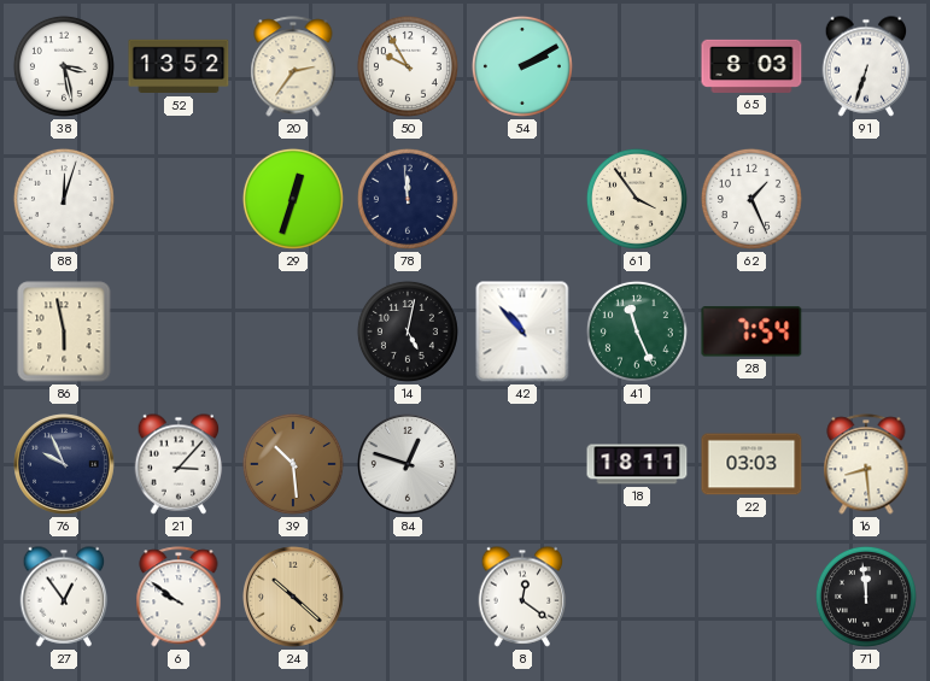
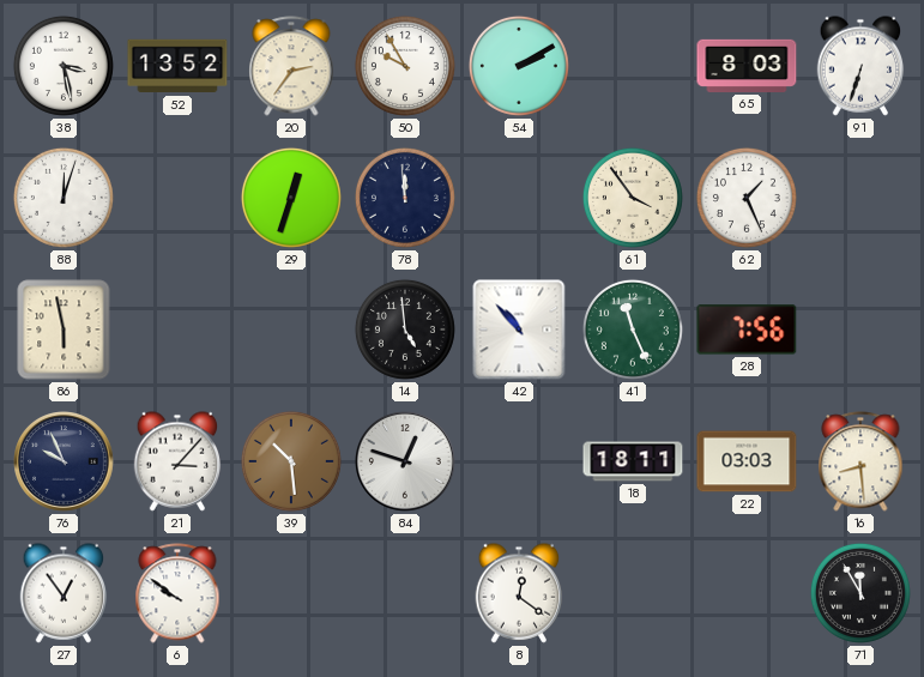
14: 5:02 -> 4:59 (405, 330)
28: 7:54 -> 7:56 (747, 330)
24: 10:22 -> none (294, 598)
71: 11:59 -> 11:55 (860, 593)
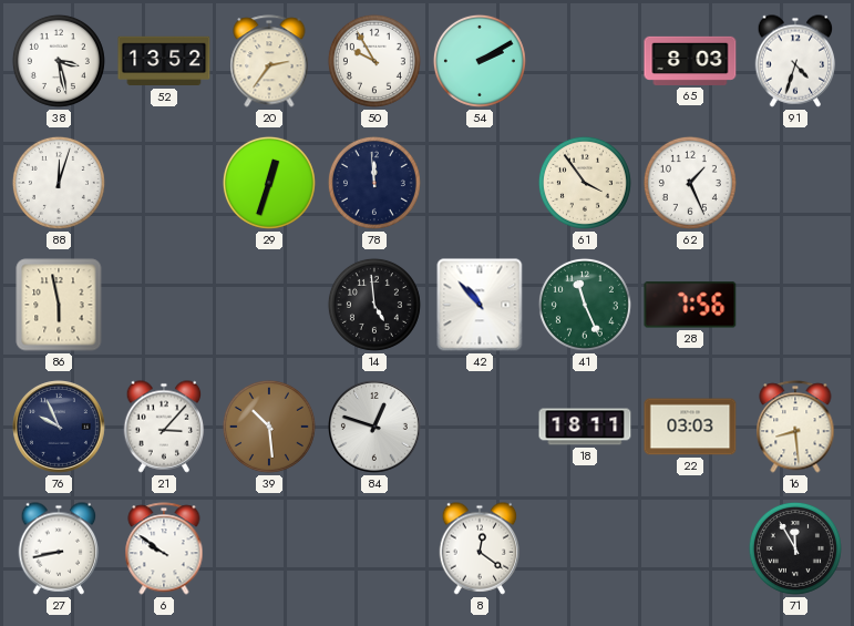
91: 6:33 -> 4:33 (795, 61)
27: 12:54 -> 8:43 (59, 548)
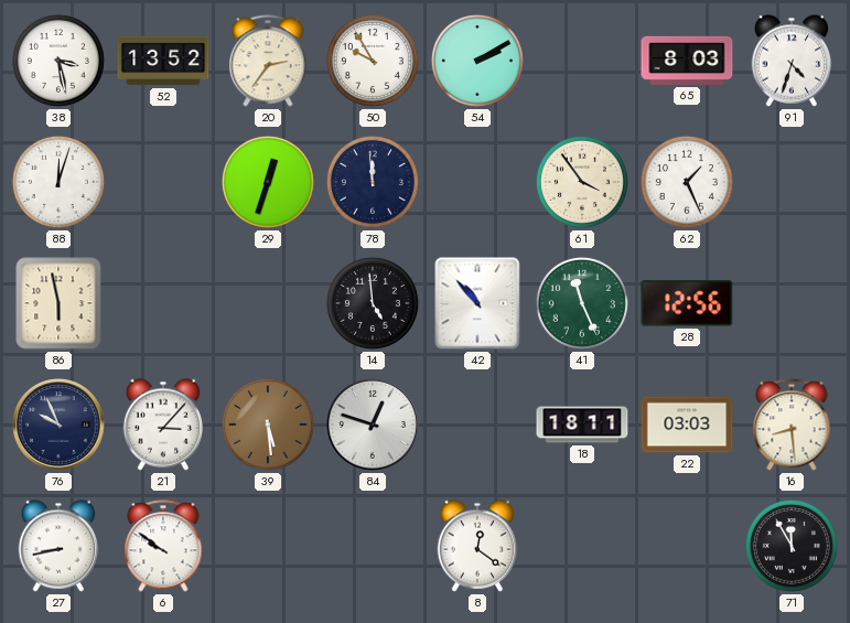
28: 7:56 -> 12:56 (687, 303)
39: 10:29 -> 5:29 (268, 425)
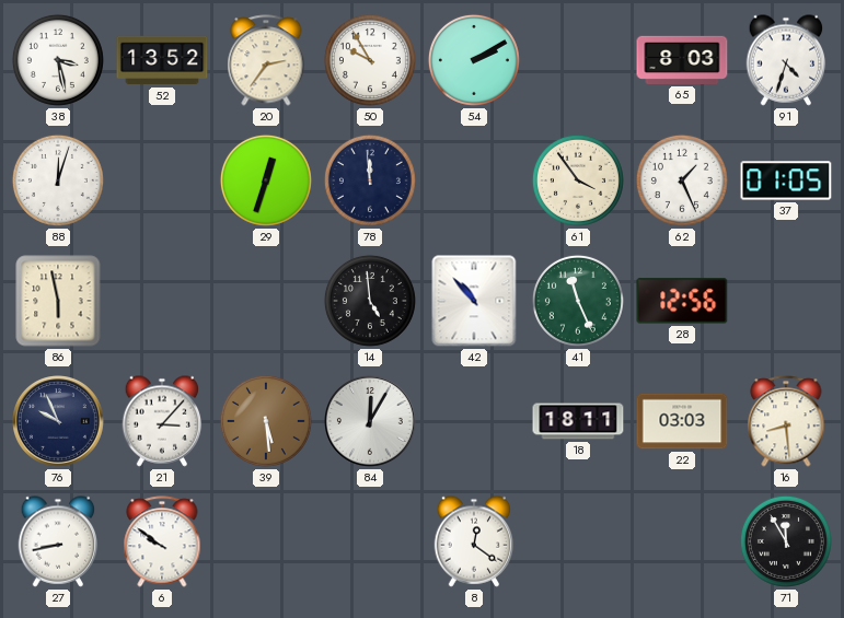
37: none -> 01:05 (786, 180)
84: 12:48 -> 12:05 (371, 422)
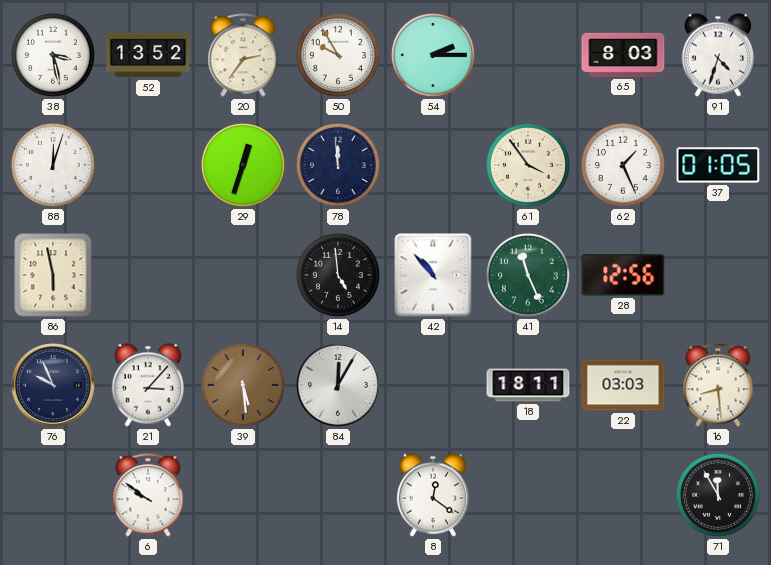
54: 2:10 -> 2:15 (433, 55)
27: 8:43 -> none (58, 541)
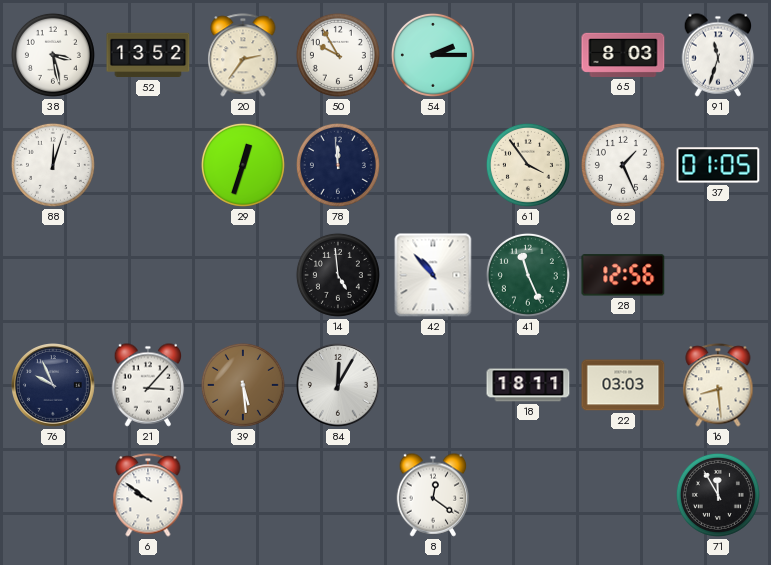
91: 4:33 -> 11:33 (718, 55)
86: 5:58 -> none (53, 275)
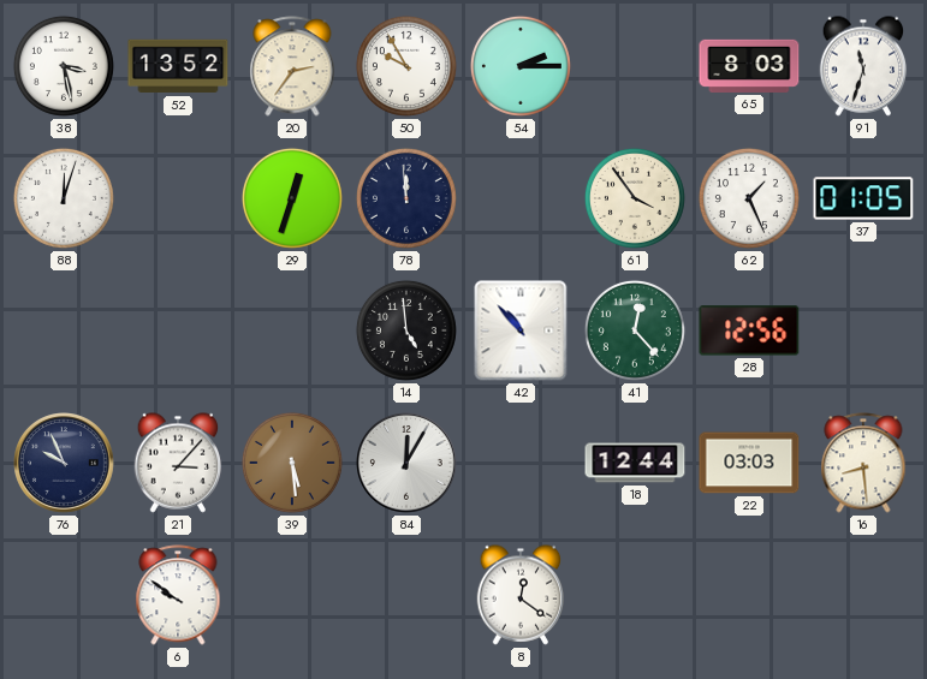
41: 11:26 -> 12:23 (635, 330)
18: 18:11 -> 12:44 (635, 463)
71: 11:55 -> none (718, 495)
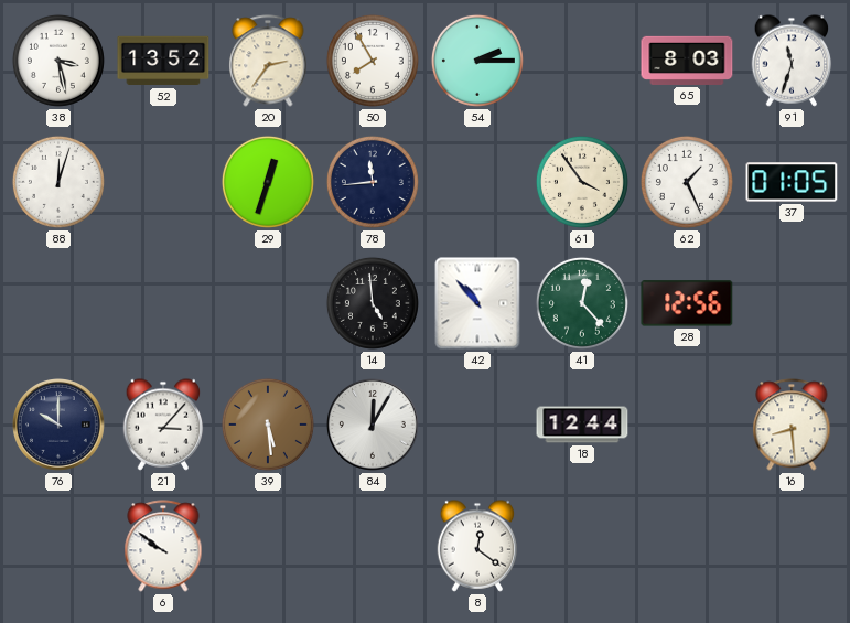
50: 9:55 -> 7:55 (373, 61)
78: 11:59 -> 11:44 (373, 182)
76: 9:56 -> 10:00 (60, 426)
22: 03:03 -> none (749, 463)
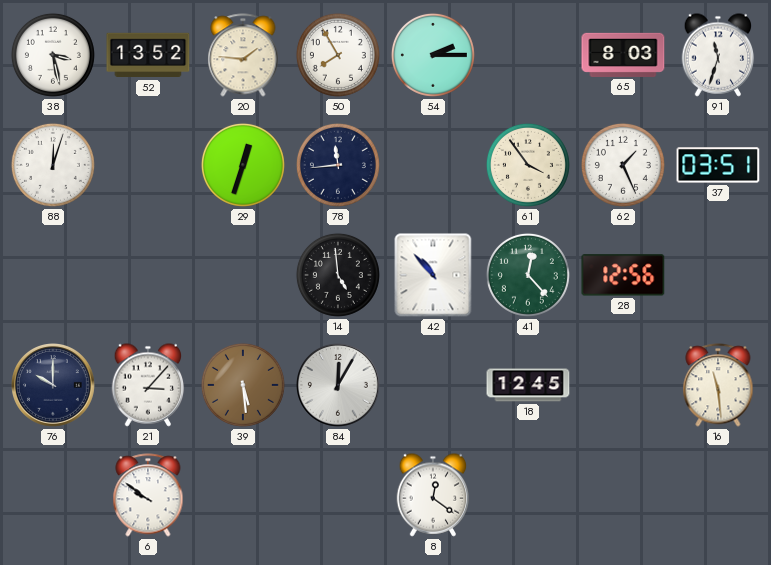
20: 2:36 -> 1:46 (243, 55)
37: 01:05 -> 03:51 (718, 165)
18: 12:44 -> 12:45 (528, 385)
16: 8:29 -> 11:29 (718, 385)
